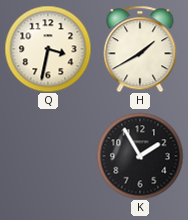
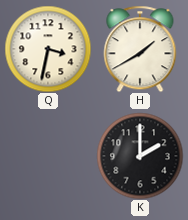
K: 1:55 -> 2:00 (140, 156)
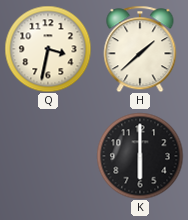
H: 1:40 -> 1:38 (140, 49)
K: 2:00 -> 6:00 (140, 156)
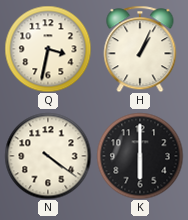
H: 1:38 -> 1:04 (140, 49)
N: none -> 4:21 (48, 156)
